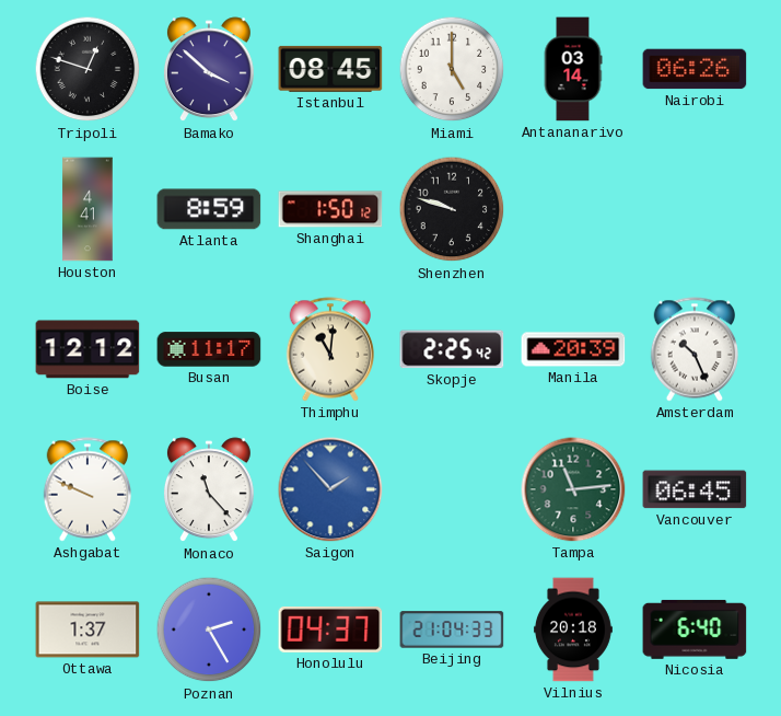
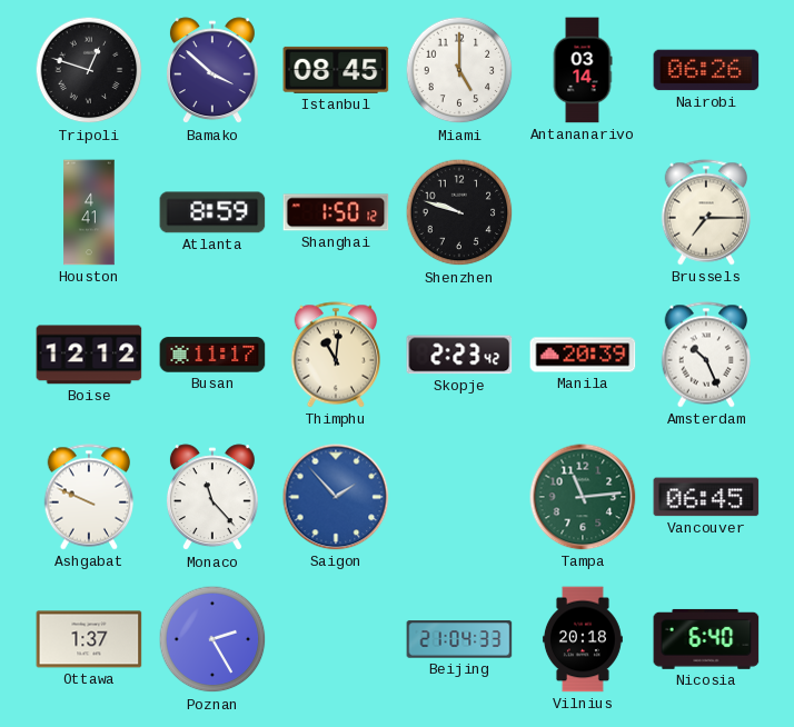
Brussels: none -> 7:15 (706, 212)
Skopje: 2:25 -> 2:23 (459, 355)
Honolulu: 04:37 -> none (330, 630)
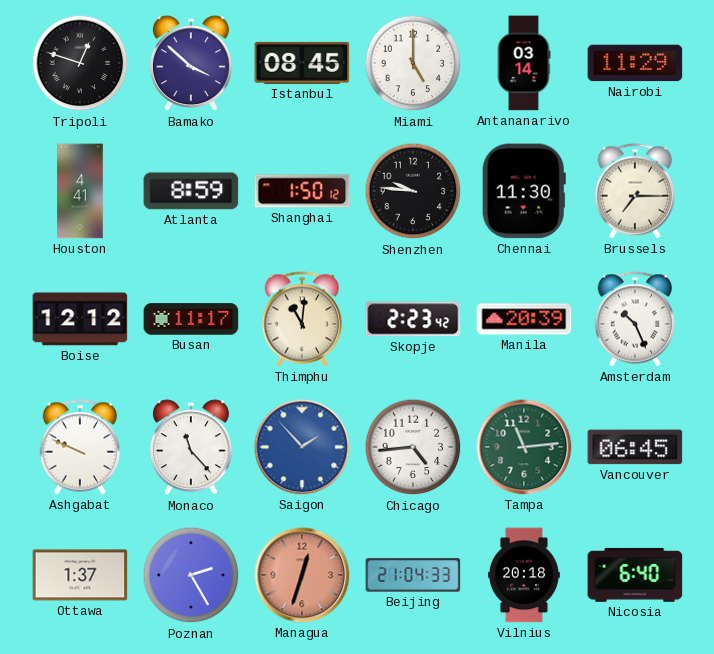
Nairobi: 06:26 -> 11:29 (635, 63)
Shenzhen: 9:48 -> 9:46 (413, 191)
Chennai: none -> 11:30 (524, 191)
Chicago: none -> 4:44 (413, 447)
Managua: none -> 12:33 (302, 575)
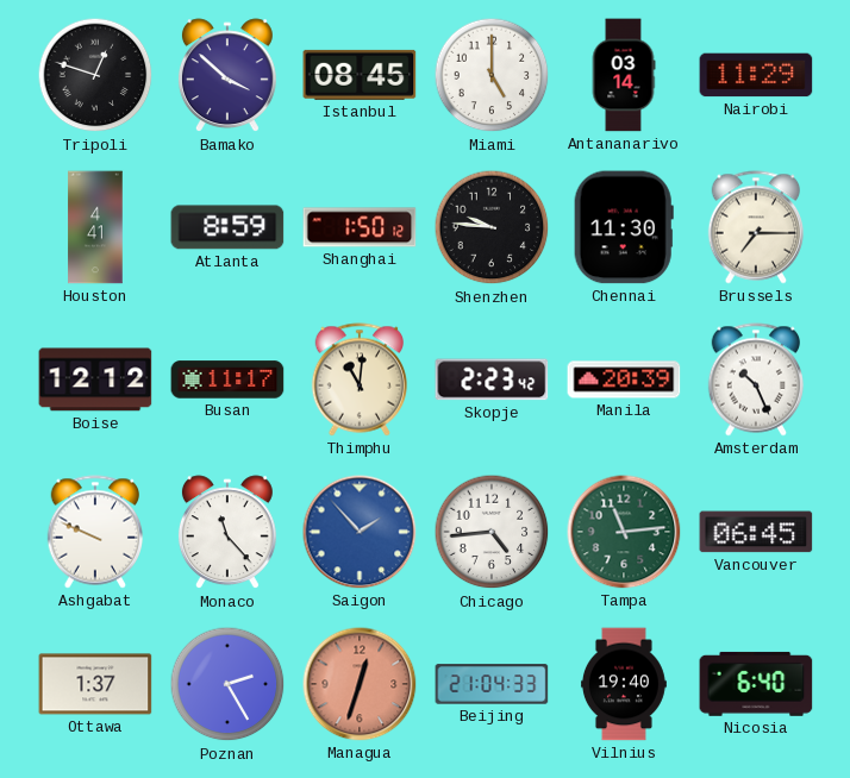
Vilnius: 20:18 -> 19:40 (624, 684)
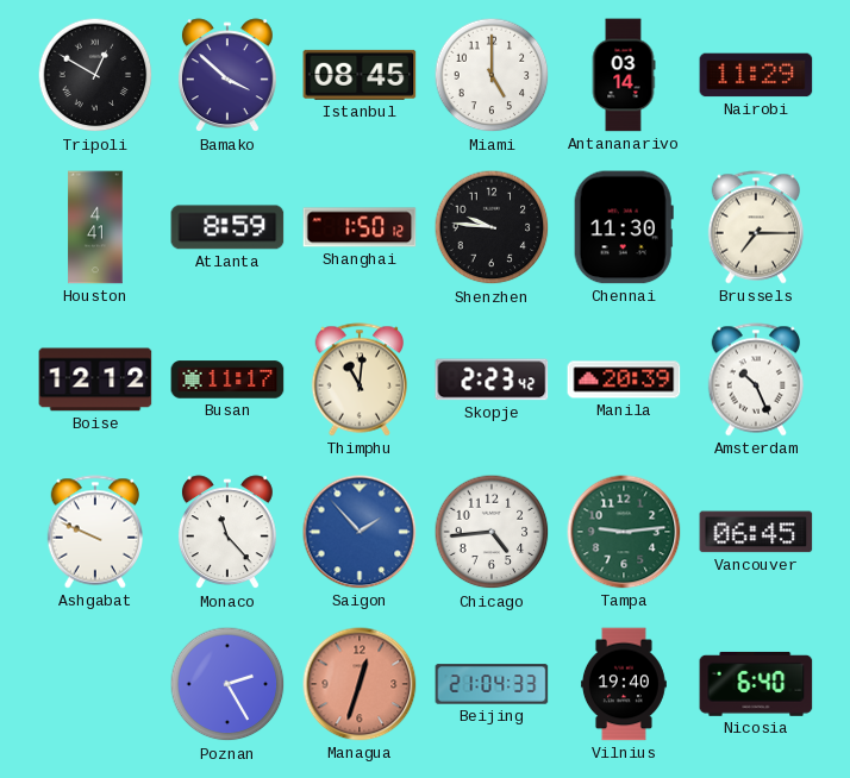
Tripoli: 12:48 -> 12:50 (95, 75)
Tampa: 11:14 -> 9:14 (624, 532)
Ottawa: 1:37 -> none (95, 684)
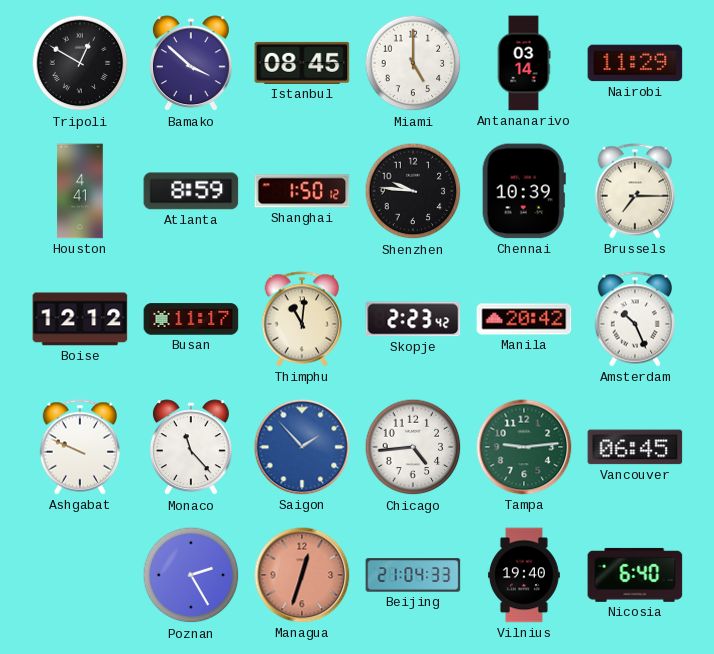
Chennai: 11:30 -> 10:39 (524, 191)
Manila: 20:39 -> 20:42 (524, 319)
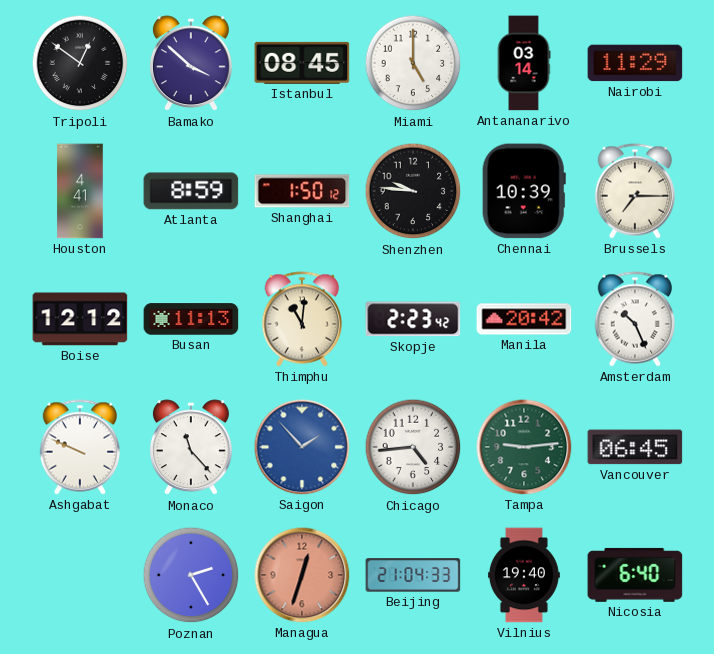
Tripoli: 12:50 -> 12:51 (80, 63)
Busan: 11:17 -> 11:13 (191, 319)
